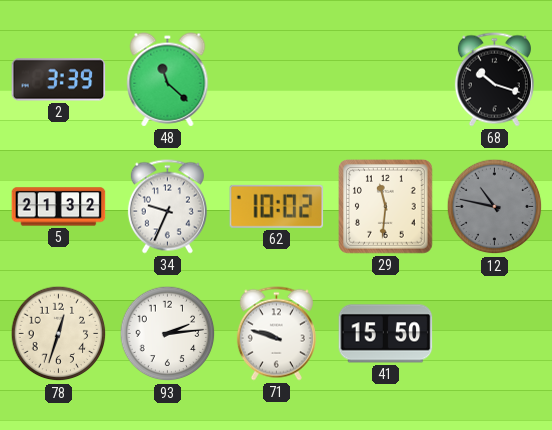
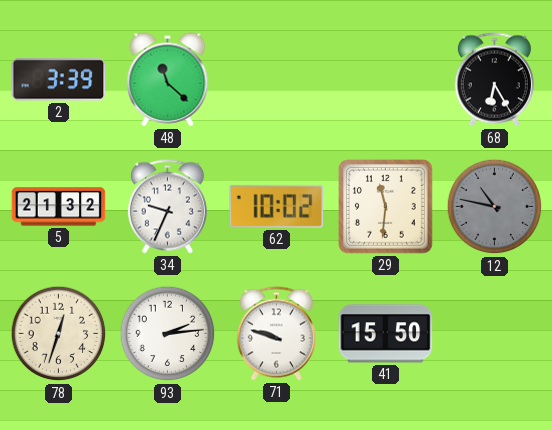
68: 10:18 -> 6:25 (494, 80)
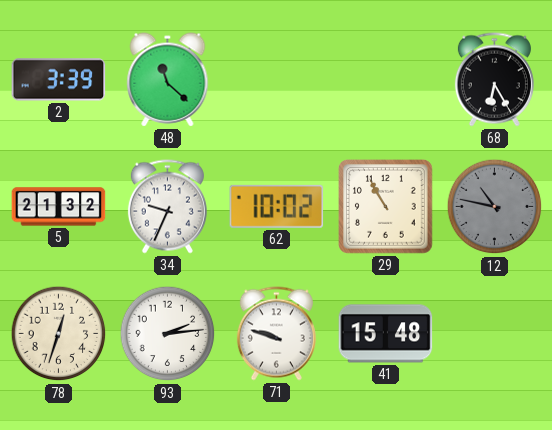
29: 11:31 -> 10:55 (386, 207)
41: 15:50 -> 15:48 (386, 334)
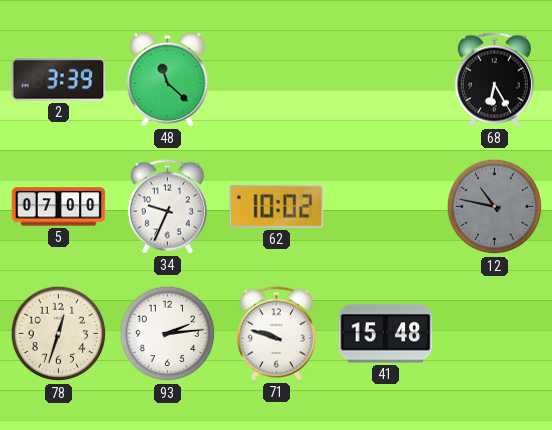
5: 21:32 -> 07:00 (59, 207)
29: 10:55 -> none (386, 207)
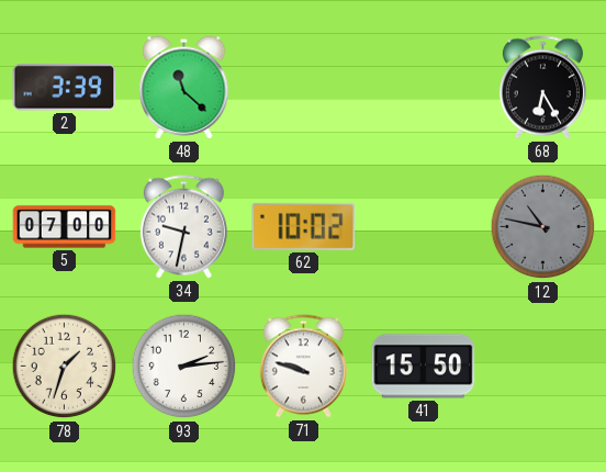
34: 9:34 -> 9:32 (183, 227)
78: 12:33 -> 1:33 (65, 367)
41: 15:48 -> 15:50 (424, 367)
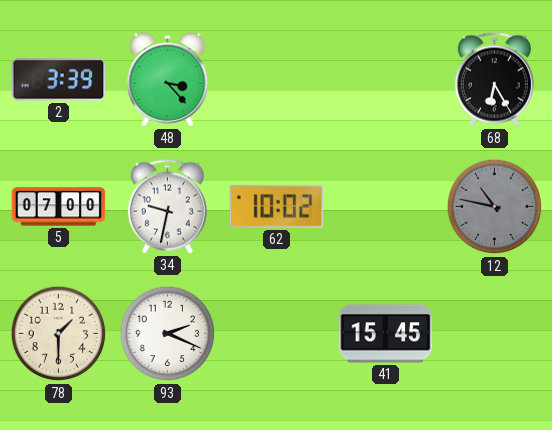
48: 11:22 -> 3:23 (168, 80)
78: 1:33 -> 1:30 (59, 334)
93: 2:14 -> 2:19 (168, 334)
71: 9:48 -> none (303, 367)
41: 15:50 -> 15:45 (386, 334)
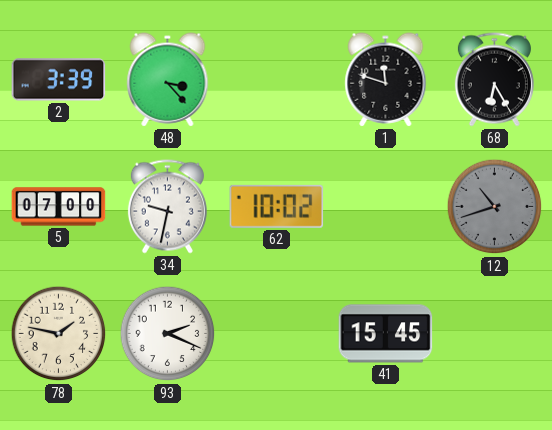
1: none -> 11:48 (386, 80)
12: 10:47 -> 10:42 (495, 207)
78: 1:30 -> 1:47 (59, 334)
